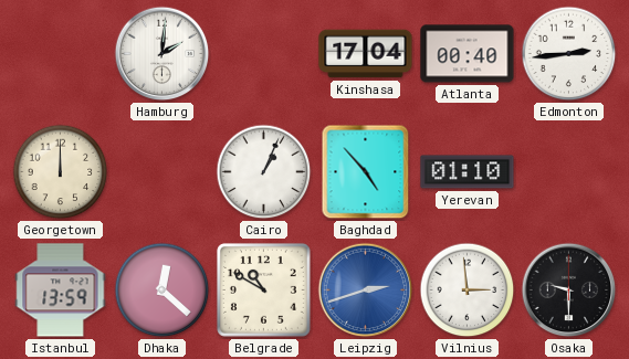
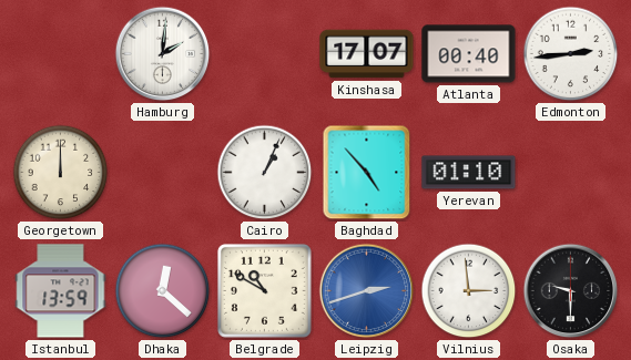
Kinshasa: 17:04 -> 17:07 (367, 54)
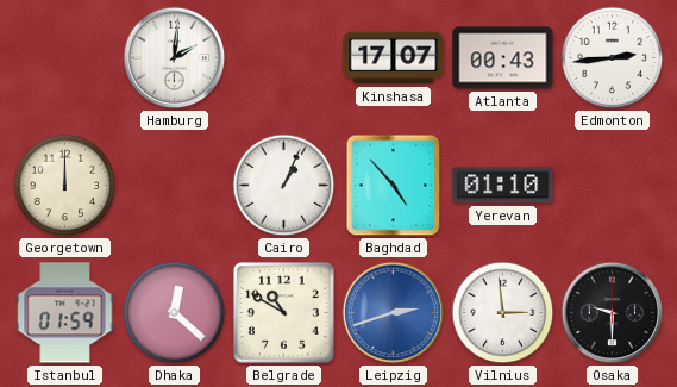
Atlanta: 00:40 -> 00:43 (503, 58)
Istanbul: 13:59 -> 01:59 (65, 313)
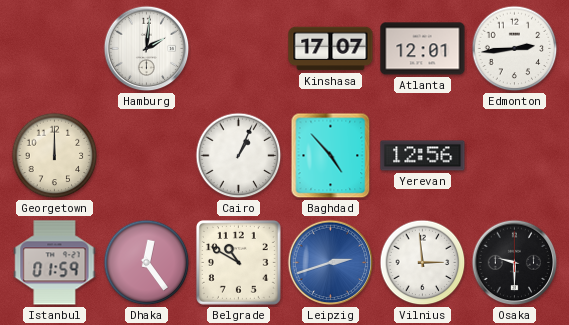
Atlanta: 00:43 -> 12:01 (423, 49)
Yerevan: 01:10 -> 12:56 (423, 156)
Dhaka: 12:22 -> 12:24 (147, 263)
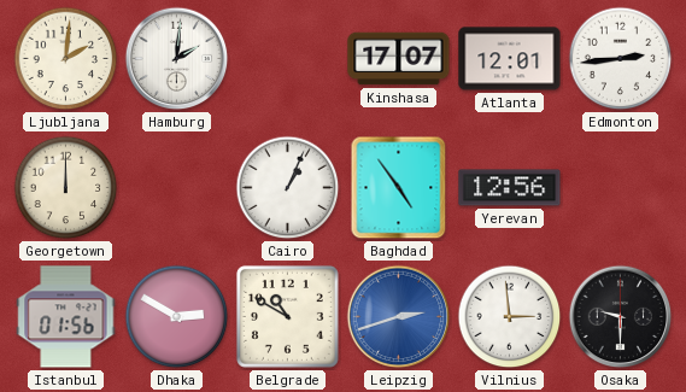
Ljubljana: none -> 2:01 (66, 59)
Baghdad: 4:53 -> 4:54 (399, 188)
Istanbul: 01:59 -> 01:56 (66, 317)
Dhaka: 12:24 -> 2:50 (177, 317)
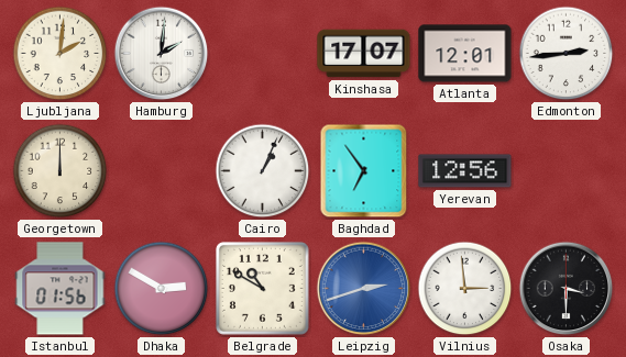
Baghdad: 4:54 -> 6:54 (364, 171)
Osaka: 9:30 -> 3:30 (567, 289)
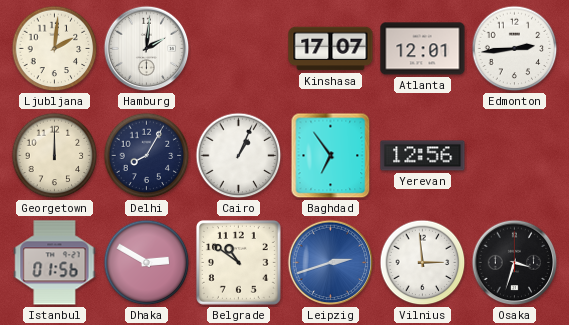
Delhi: none -> 8:05 (147, 156)
Belgrade: 10:50 -> 10:51 (238, 262)
Osaka: 3:30 -> 3:33 (515, 263)
